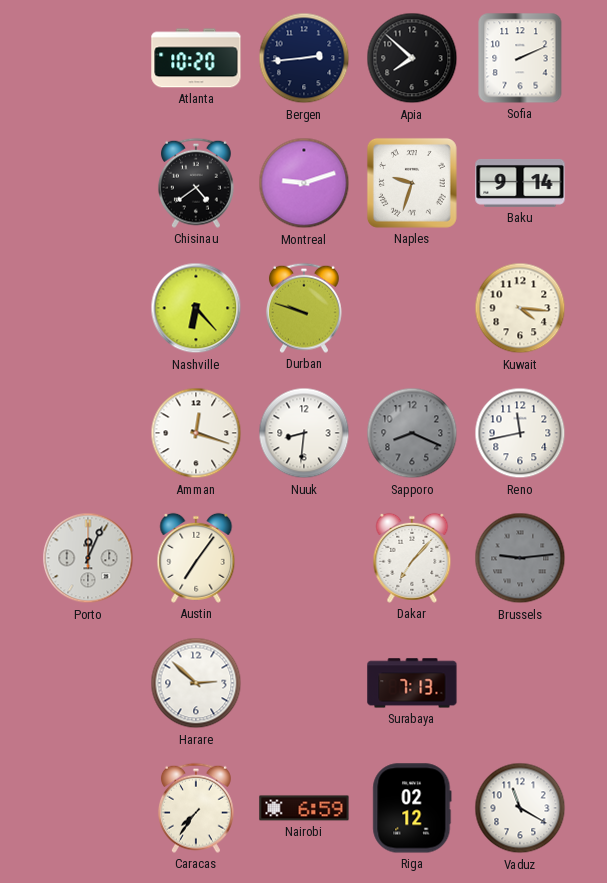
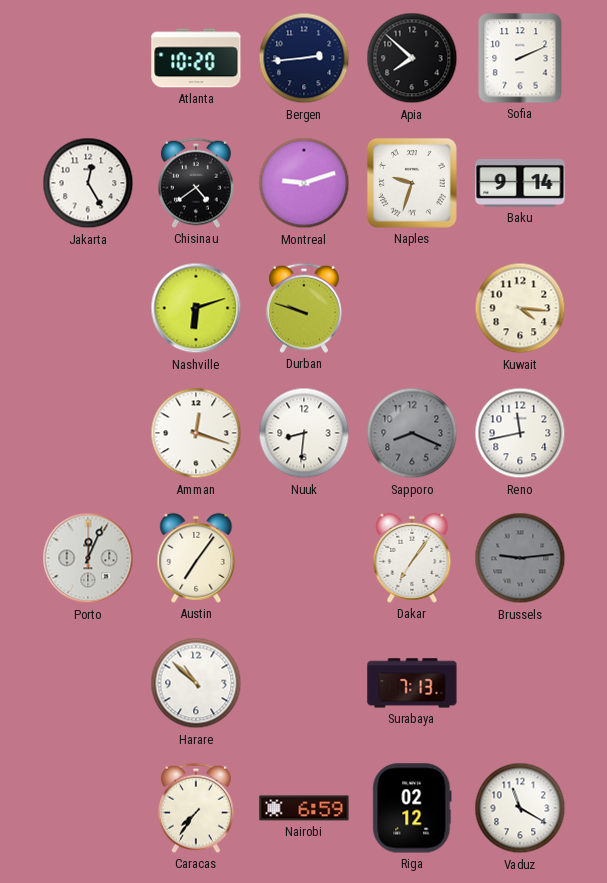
Jakarta: none -> 12:25 (88, 183)
Nashville: 6:23 -> 6:12 (196, 308)
Dakar: 7:07 -> 7:06 (412, 558)
Harare: 2:52 -> 10:52 (196, 683)
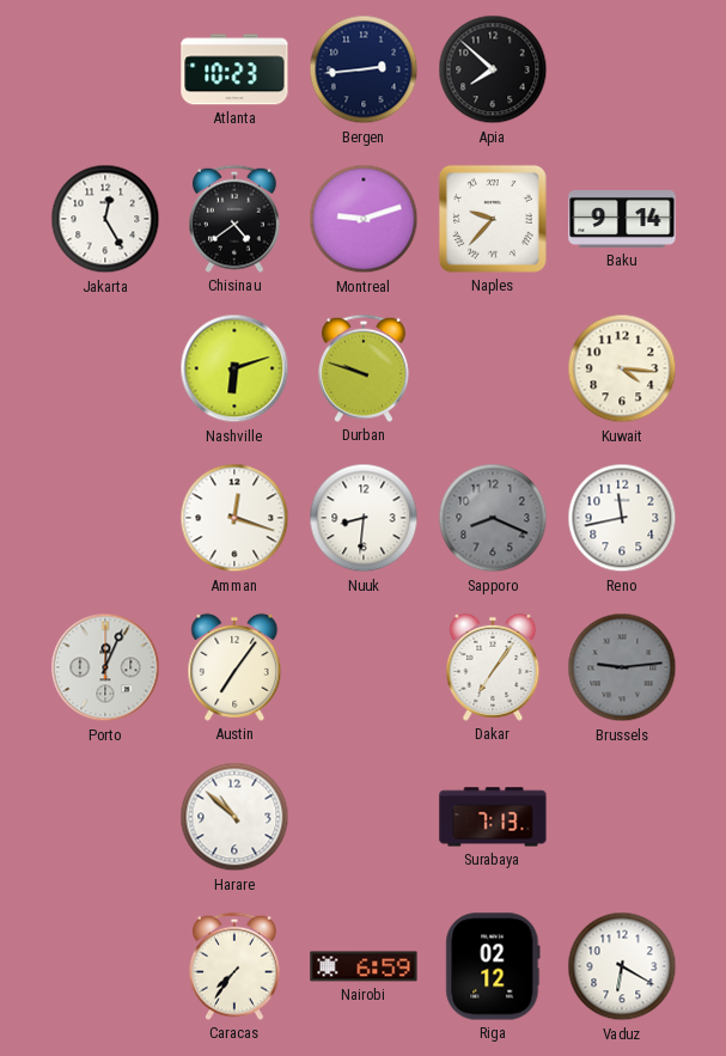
Atlanta: 10:20 -> 10:23 (234, 69)
Sofia: 2:11 -> none (520, 58)
Naples: 9:33 -> 9:37 (493, 219)
Vaduz: 11:20 -> 6:20 (622, 966)
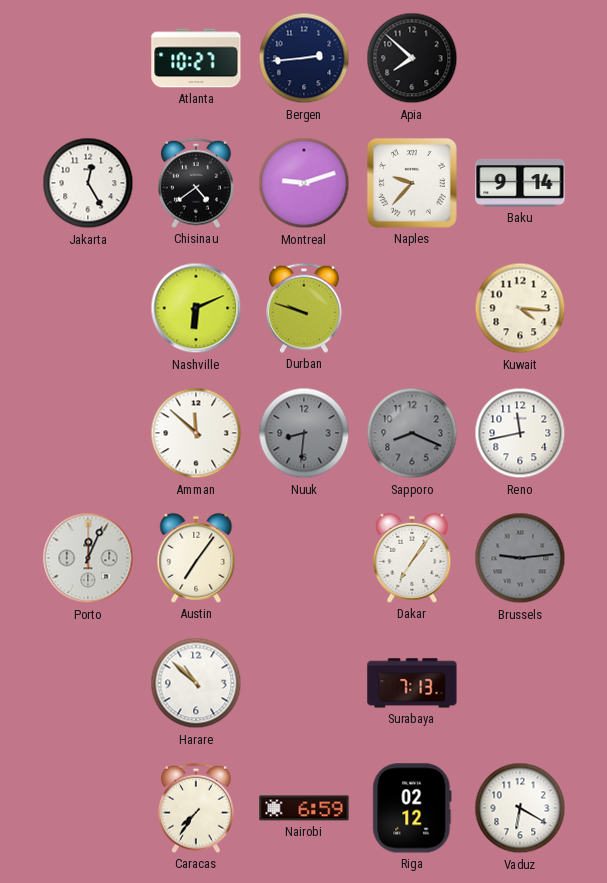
Atlanta: 10:23 -> 10:27 (196, 58)
Nashville: 6:12 -> 6:11 (196, 308)
Amman: 12:18 -> 11:52 (196, 433)
Nuuk dial: white -> grey (304, 433)
